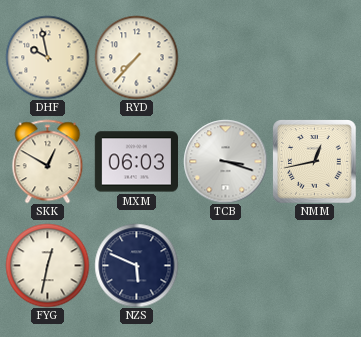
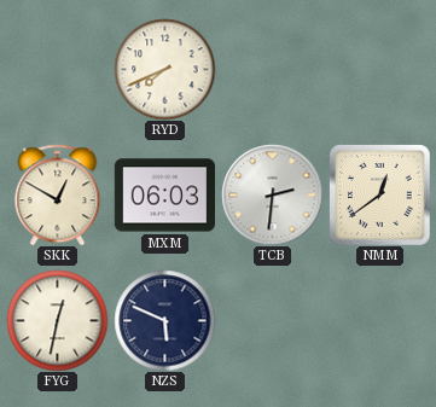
DHF: 9:58 -> none (47, 57)
RYD: 7:37 -> 7:41 (164, 69)
TCB: 3:18 -> 2:31 (272, 194)
NMM: 12:43 -> 12:39 (379, 194)
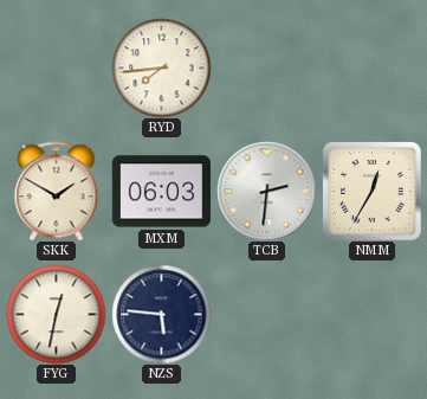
RYD: 7:41 -> 7:44 (161, 67)
SKK: 12:50 -> 1:50 (57, 191)
NMM: 12:39 -> 12:35 (371, 191)
NZS: 5:49 -> 5:46 (161, 314)
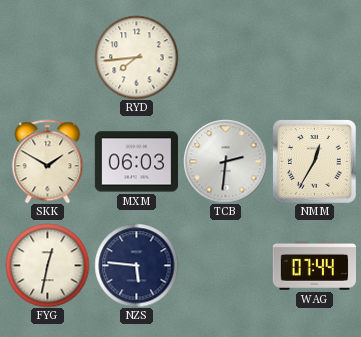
WAG: none -> 07:44 (314, 265)
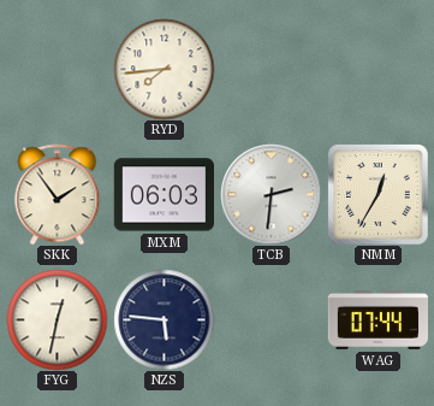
SKK: 1:50 -> 1:54 (58, 194)
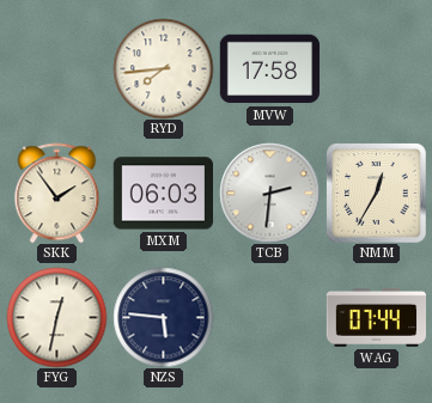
MVW: none -> 17:58 (269, 69)
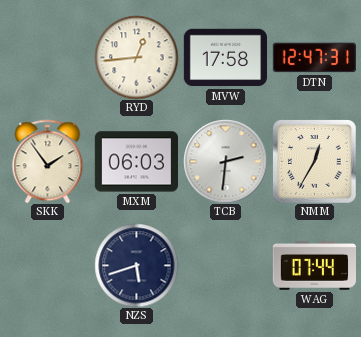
RYD: 7:44 -> 12:44 (136, 57)
DTN: none -> 12:47 (314, 58)
FYG: 12:32 -> none (56, 317)
NZS: 5:46 -> 5:42 (136, 265)
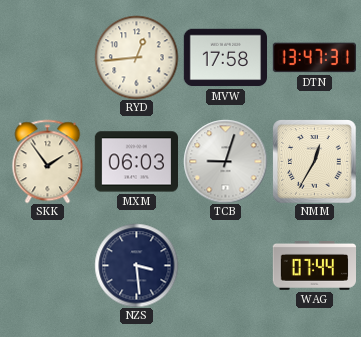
DTN: 12:47 -> 13:47 (314, 58)
TCB: 2:31 -> 9:03 (225, 161)
NZS: 5:42 -> 3:29 (136, 265)
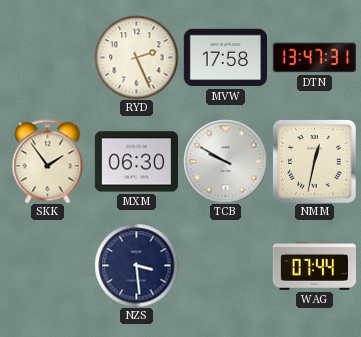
RYD: 12:44 -> 2:26 (136, 57)
MXM: 06:03 -> 06:30 (136, 162)
TCB: 9:03 -> 9:50 (225, 161)
NMM: 12:35 -> 12:32 (314, 161)
